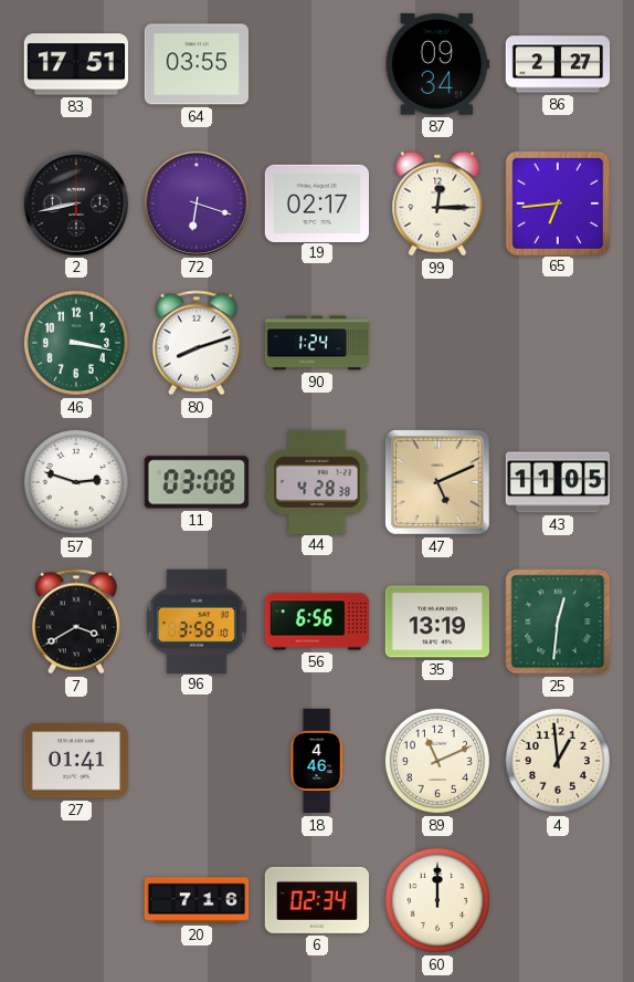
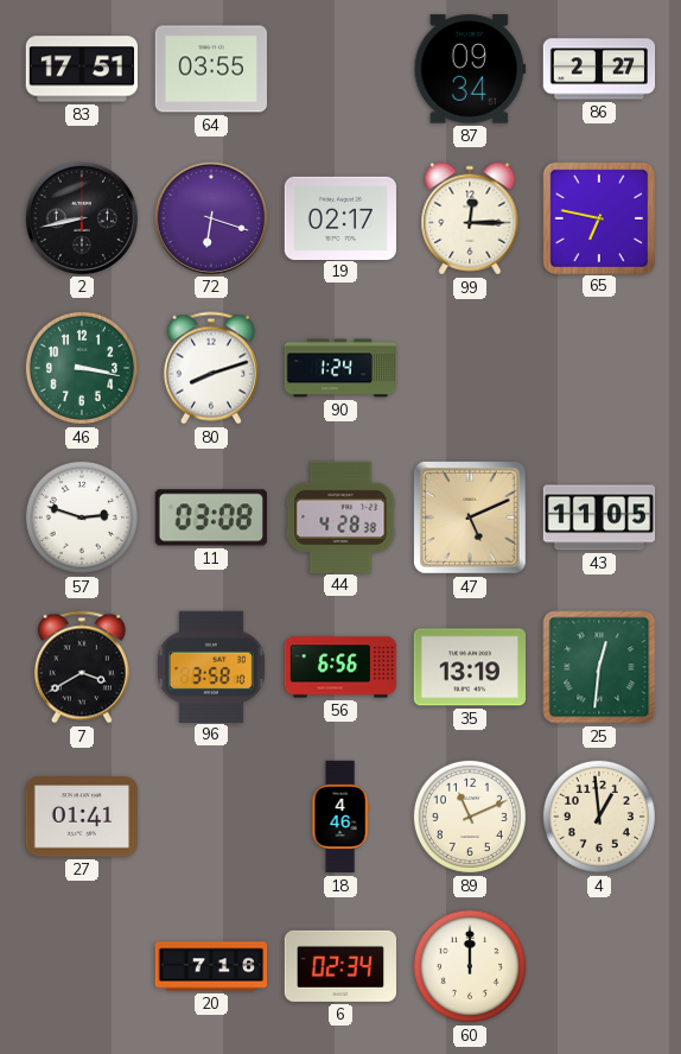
65: 6:44 -> 6:47 (598, 217)
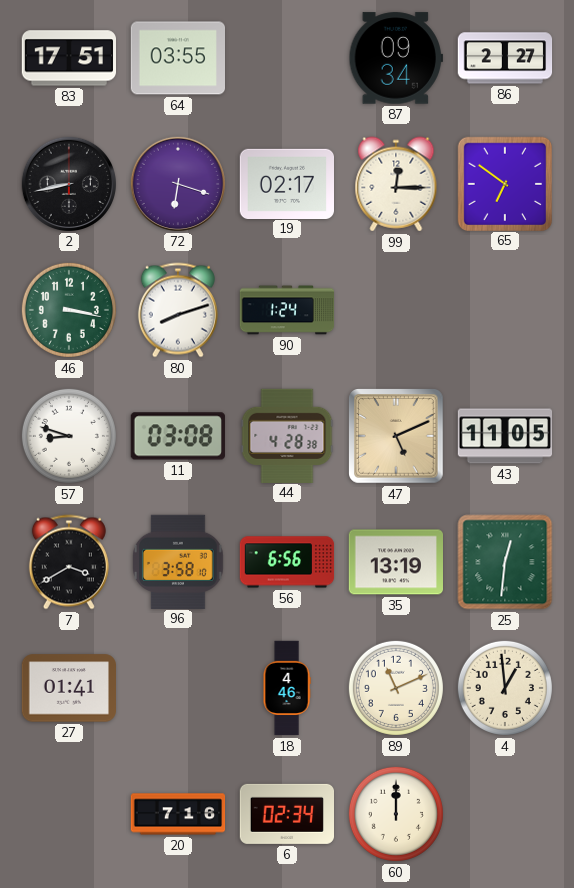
65: 6:47 -> 6:51 (504, 183)
57: 2:48 -> 8:48 (69, 436)
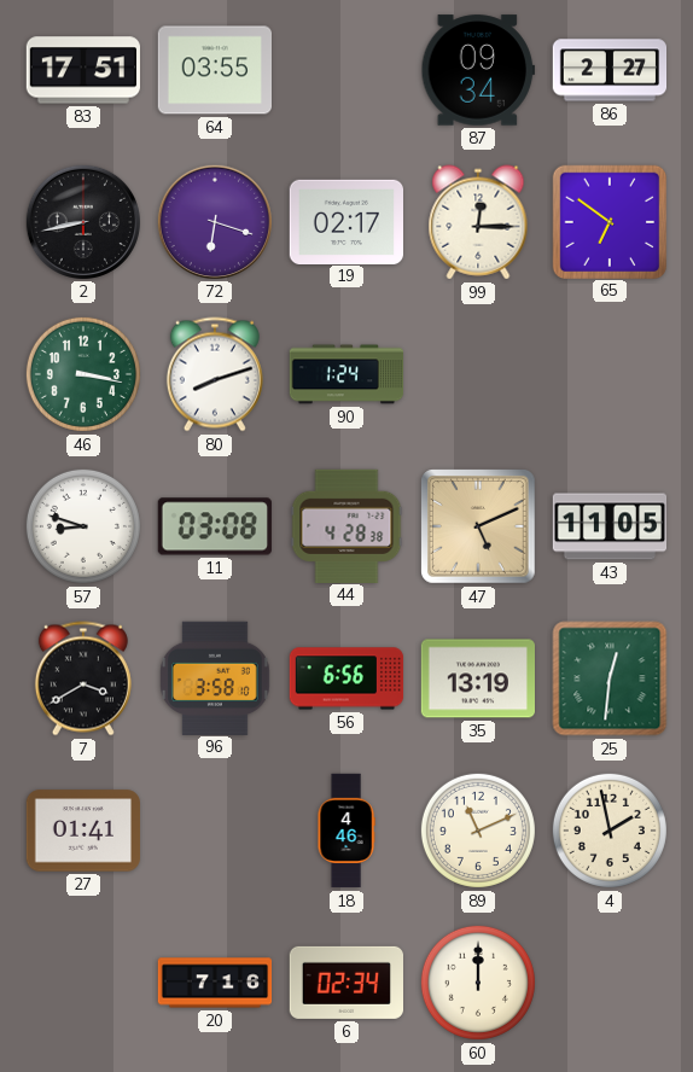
4: 12:59 -> 1:58 (610, 831)
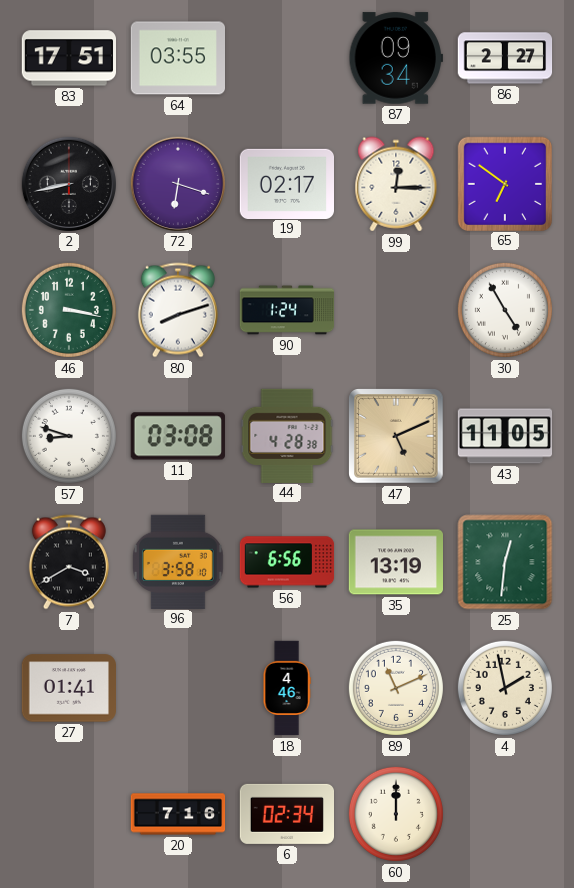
30: none -> 4:55 (505, 310)
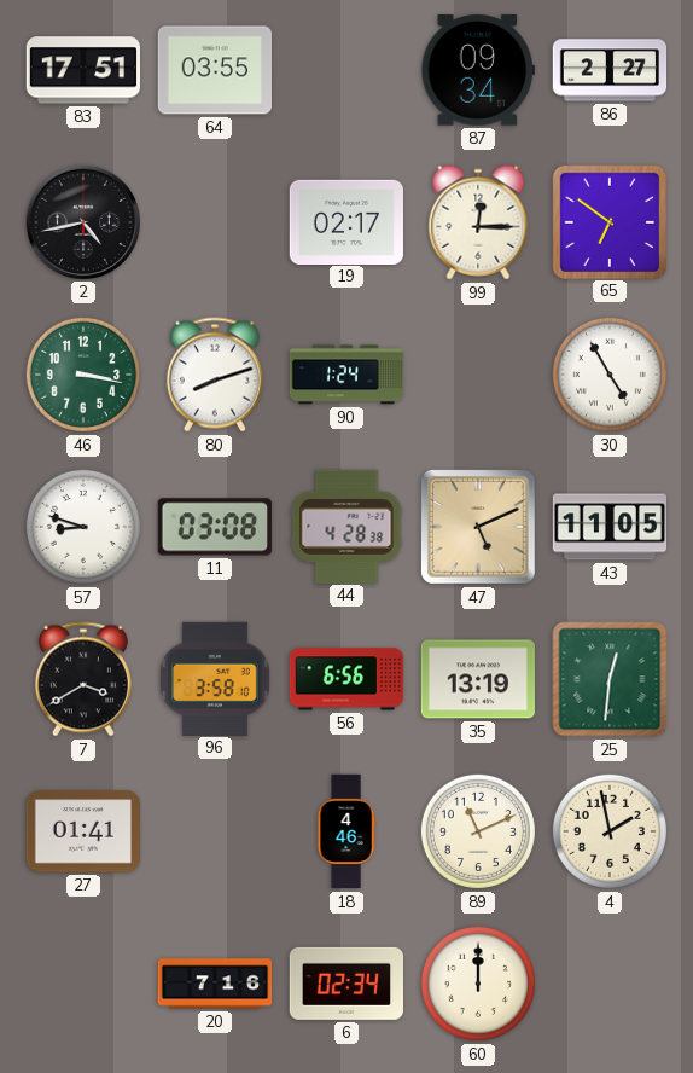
2: 8:43 -> 4:43 (82, 221)
72: 6:18 -> none (177, 183)
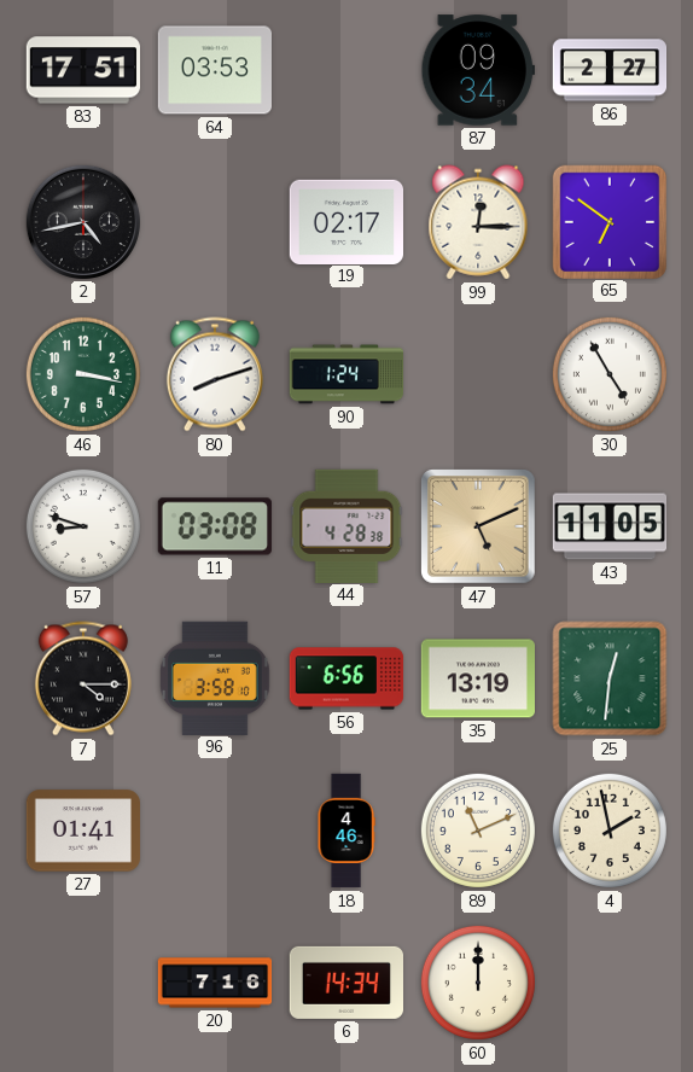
64: 03:55 -> 03:53 (214, 70)
7: 3:40 -> 4:15 (83, 678)
6: 02:34 -> 14:34 (345, 983)
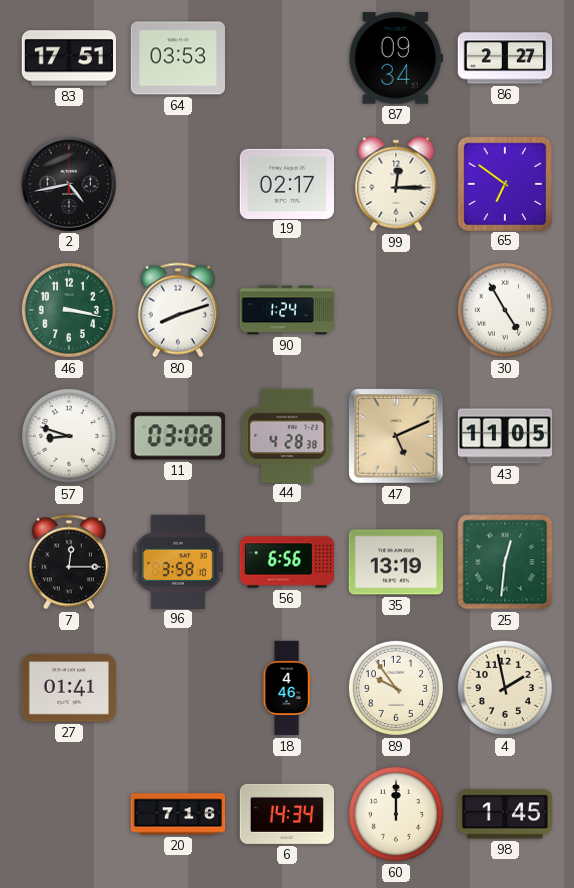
7: 4:15 -> 12:15 (69, 562)
89: 11:11 -> 9:54 (396, 688)
98: none -> 1:45 (504, 814)
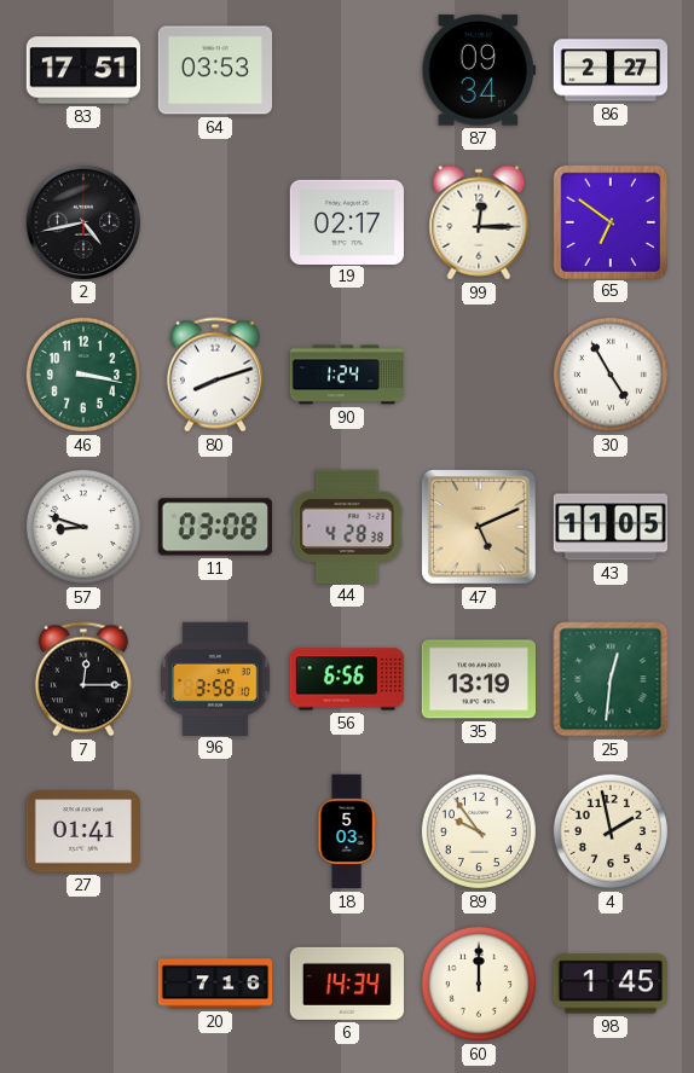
18: 4:46 -> 5:03 (347, 831)
